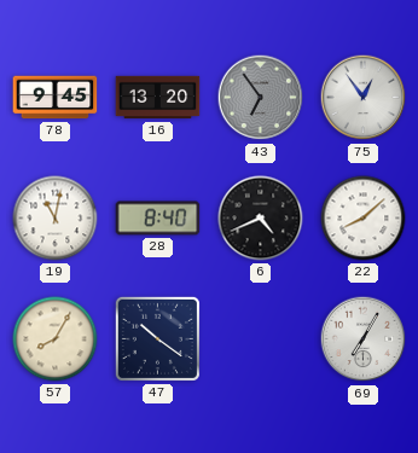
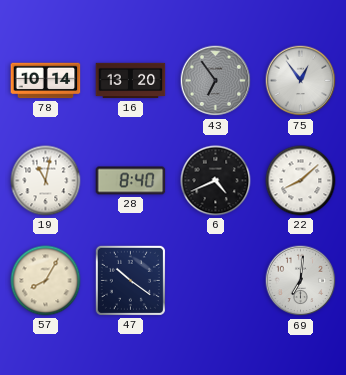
78: 9:45 -> 10:14 (46, 81)
69: 7:05 -> 7:01 (301, 281)
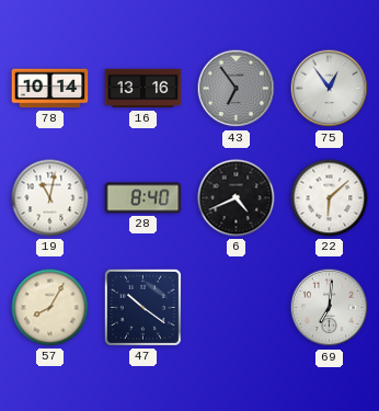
16: 13:20 -> 13:16 (143, 89)
22: 8:08 -> 6:08 (330, 198)
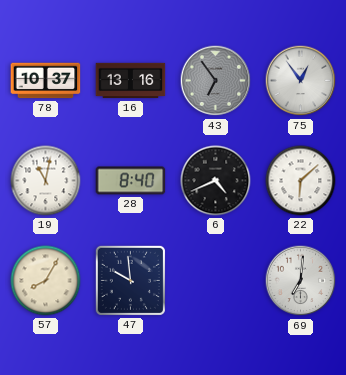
78: 10:14 -> 10:37 (46, 81)
47: 10:21 -> 9:59 (130, 280)
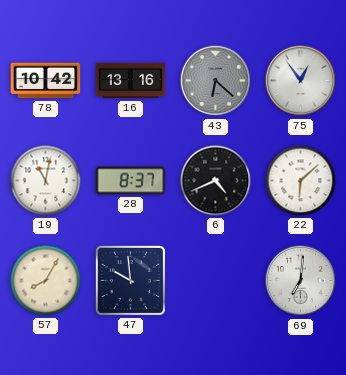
78: 10:37 -> 10:42 (46, 81)
43: 6:54 -> 6:22 (216, 81)
28: 8:40 -> 8:37 (131, 181)
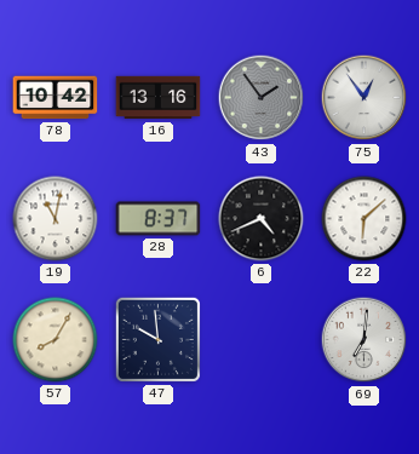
43: 6:22 -> 1:54 (262, 98)
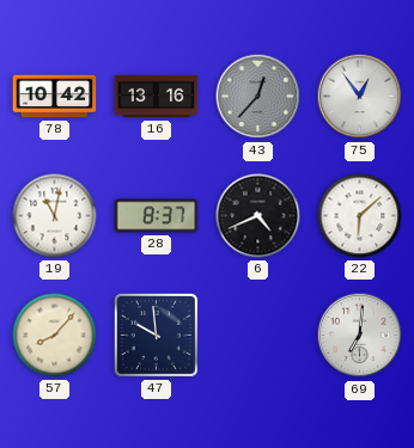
43: 1:54 -> 12:37 (258, 97)
57: 8:05 -> 8:07 (55, 336)
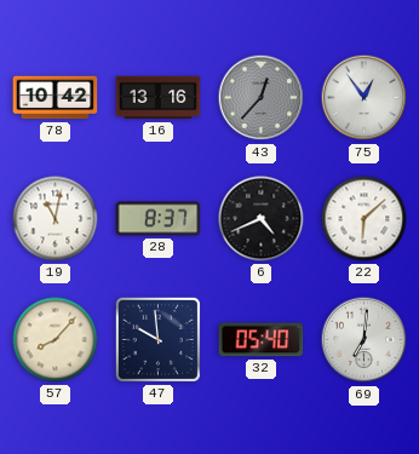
32: none -> 05:40 (262, 340)
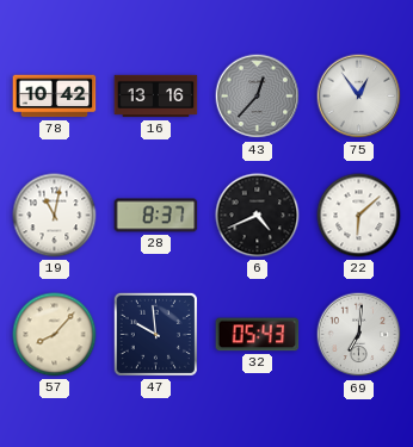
32: 05:40 -> 05:43 (258, 335)
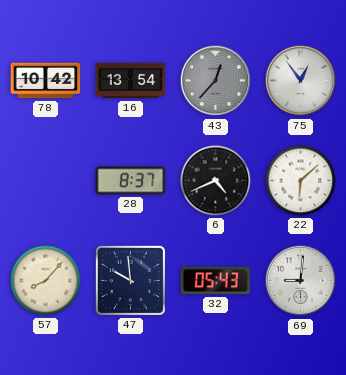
16: 13:16 -> 13:54 (131, 81)
19: 11:02 -> none (55, 216)
69: 7:01 -> 9:01 (301, 281)
